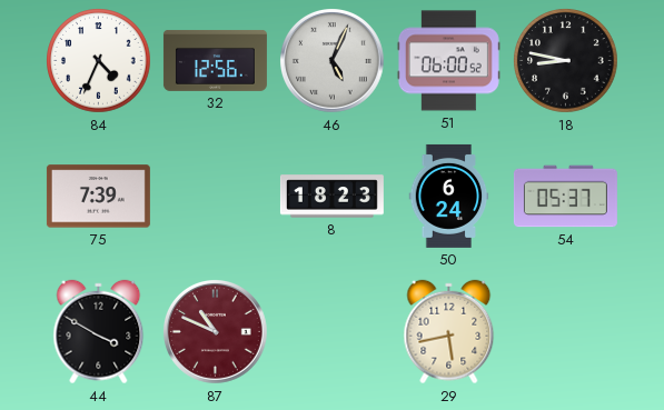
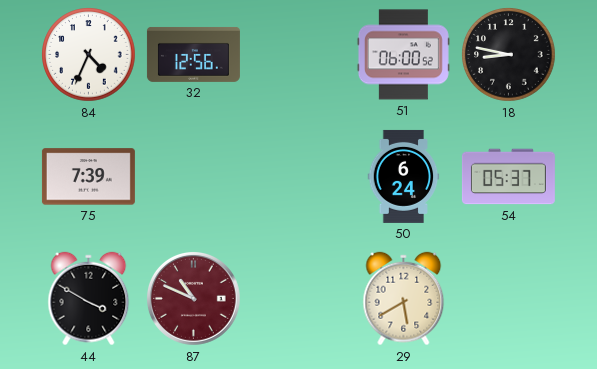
46: 5:04 -> none (333, 61)
8: 18:23 -> none (331, 197)
29: 5:43 -> 5:40 (404, 299)
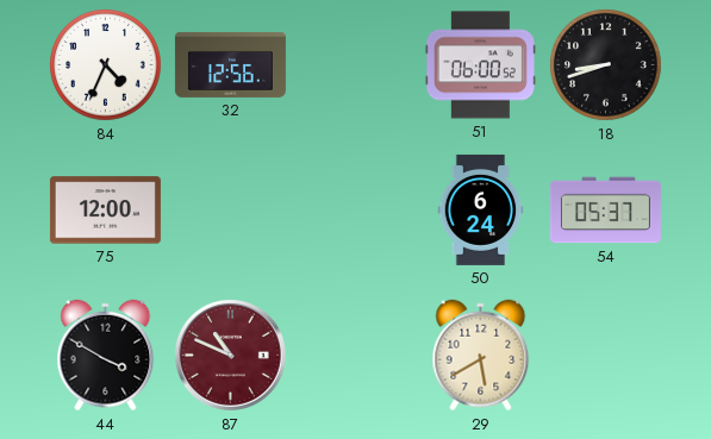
18: 8:47 -> 8:42 (606, 65)
75: 7:39 -> 12:00 (105, 211)
